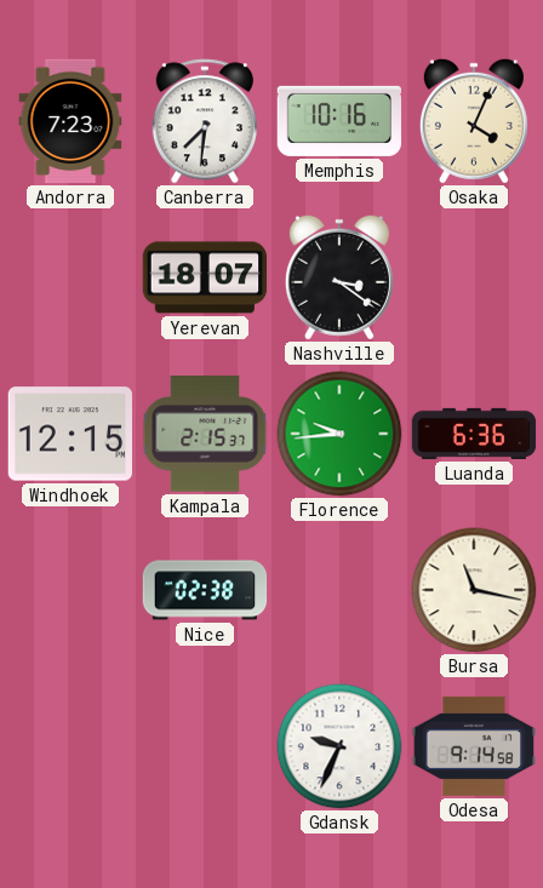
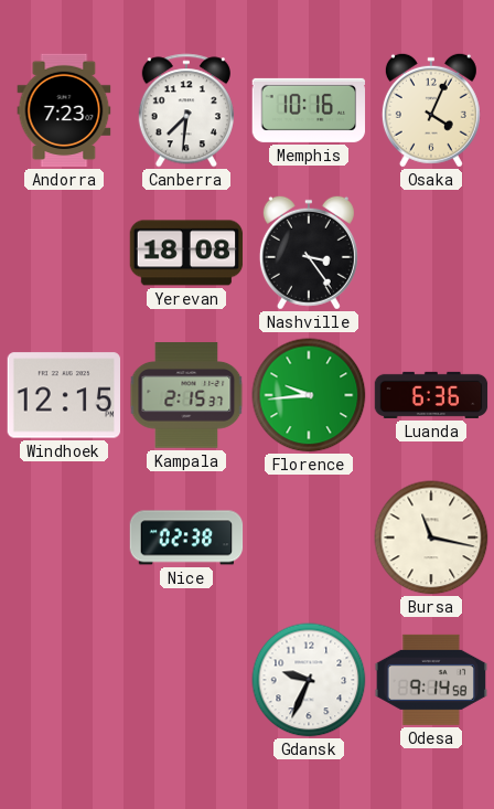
Yerevan: 18:07 -> 18:08 (186, 253)
Nashville: 3:21 -> 3:24 (309, 253)
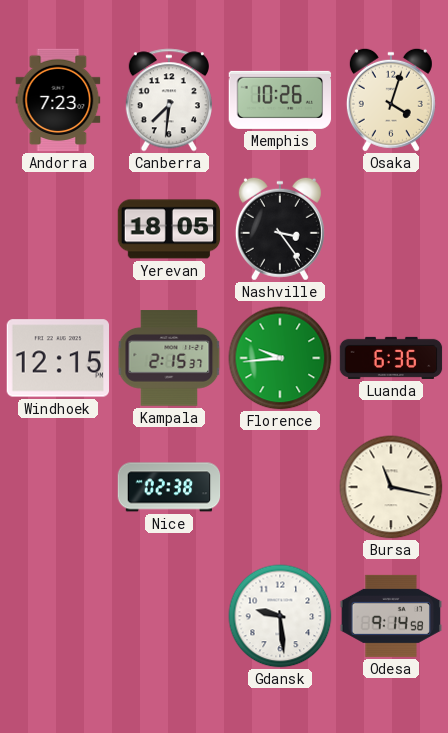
Memphis: 10:16 -> 10:26 (280, 100)
Osaka: 4:04 -> 4:03 (391, 100)
Yerevan: 18:08 -> 18:05 (169, 229)
Gdansk: 9:34 -> 9:29 (280, 616)
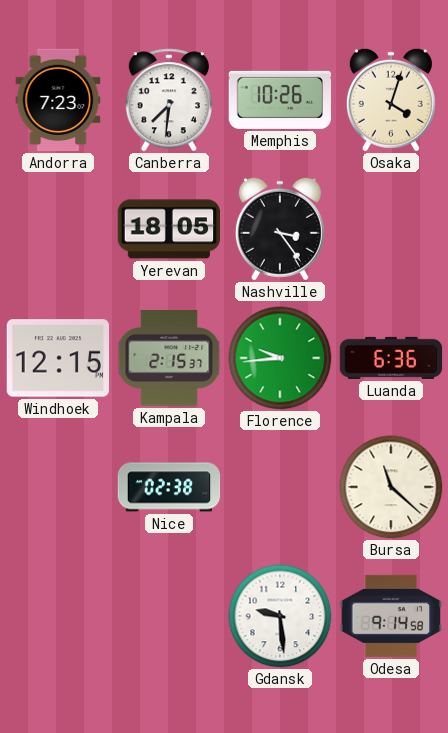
Bursa: 11:17 -> 11:22 (391, 487)
